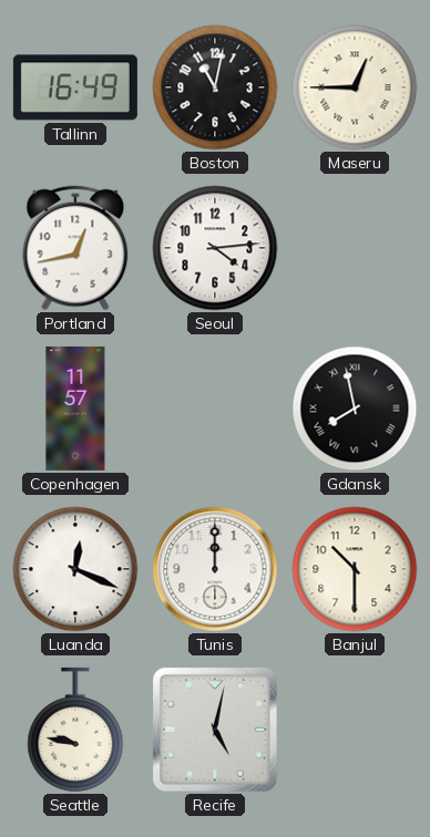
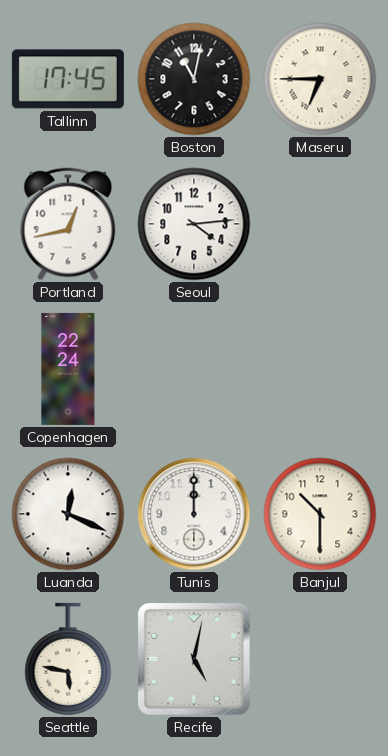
Tallinn: 16:49 -> 17:45 (68, 79)
Maseru: 12:45 -> 6:45 (320, 79)
Copenhagen: 11:57 -> 22:24 (68, 369)
Gdansk: 7:58 -> none (355, 409)
Seattle: 9:47 -> 5:47 (68, 659)
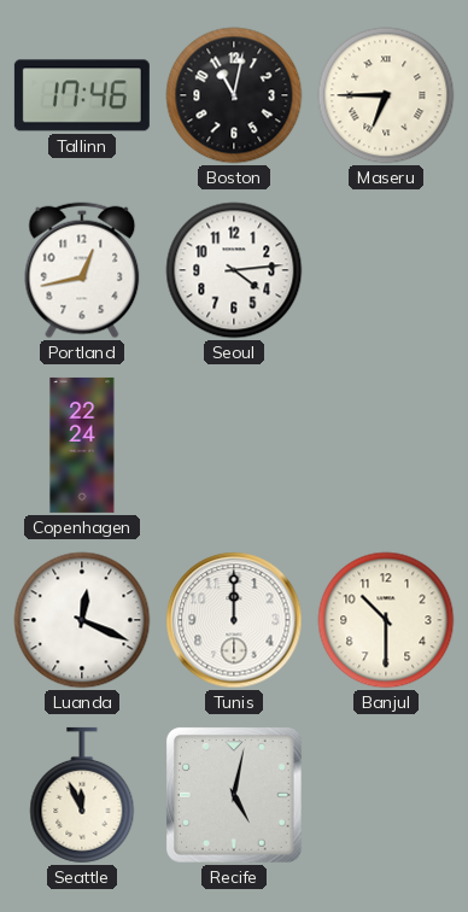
Tallinn: 17:45 -> 17:46 (82, 95)
Seattle: 5:47 -> 11:56 (82, 795)
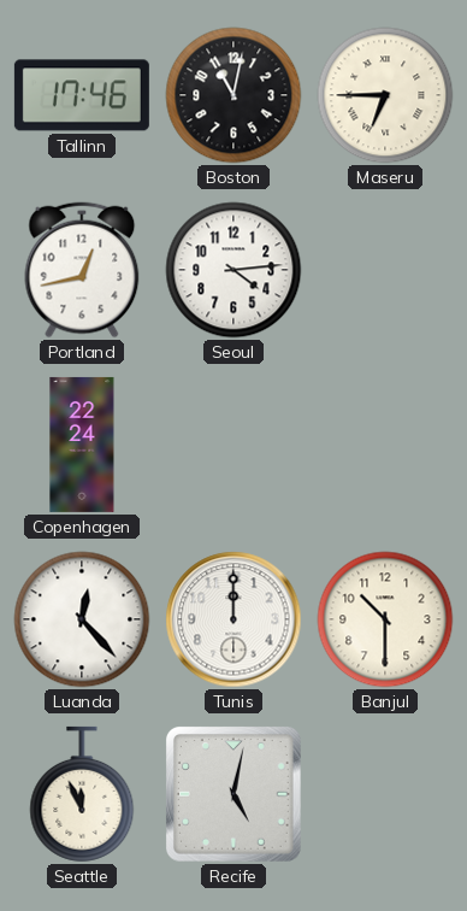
Luanda: 12:19 -> 12:23 (82, 619)
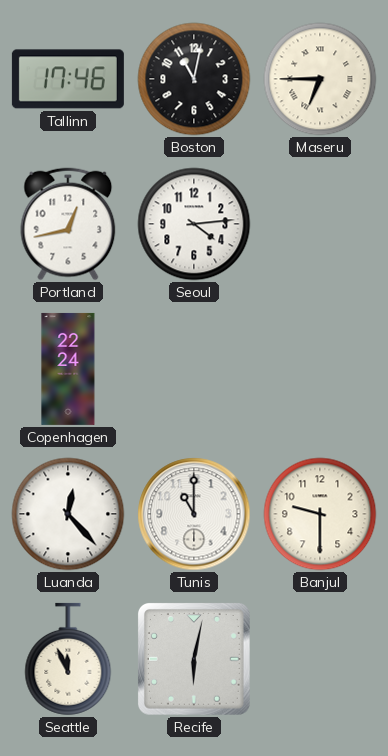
Tunis: 12:00 -> 11:00 (194, 514)
Banjul: 10:30 -> 9:30 (320, 514)
Recife: 5:02 -> 6:02 (195, 660)
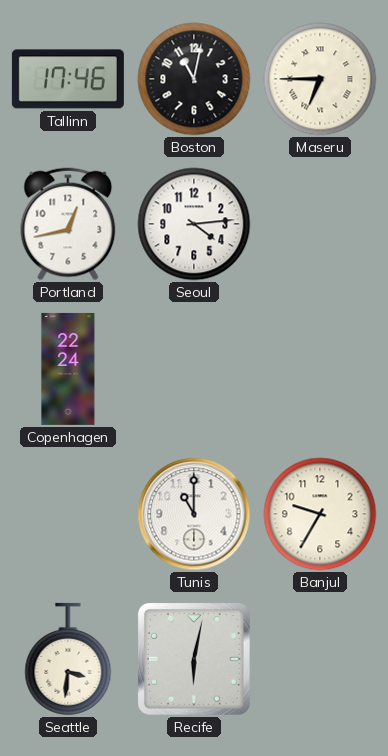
Luanda: 12:23 -> none (68, 514)
Banjul: 9:30 -> 9:35 (320, 514)
Seattle: 11:56 -> 3:31 (68, 659)
